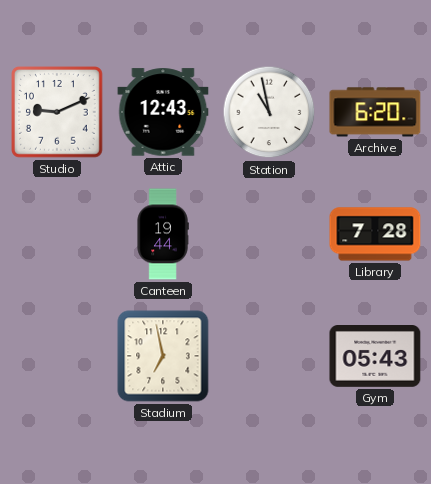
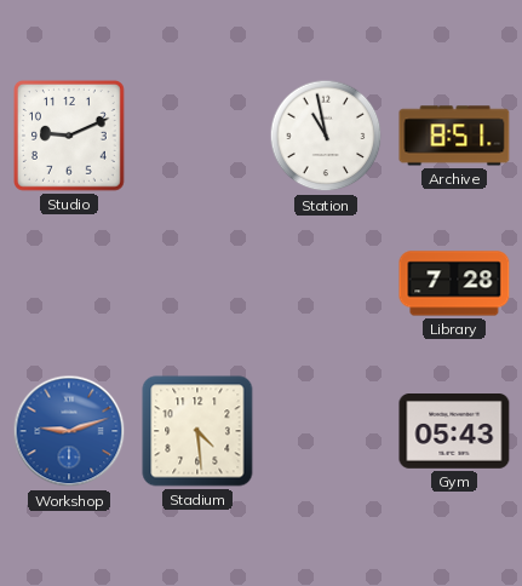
Attic: 12:43 -> none (163, 112)
Archive: 6:20 -> 8:51 (454, 136)
Canteen: 19:44 -> none (163, 234)
Workshop: none -> 9:12 (69, 431)
Stadium: 6:58 -> 4:29 (197, 431)
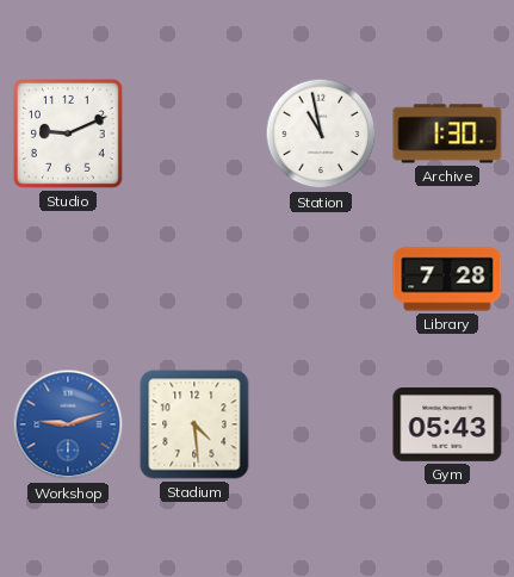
Archive: 8:51 -> 1:30 (447, 134)
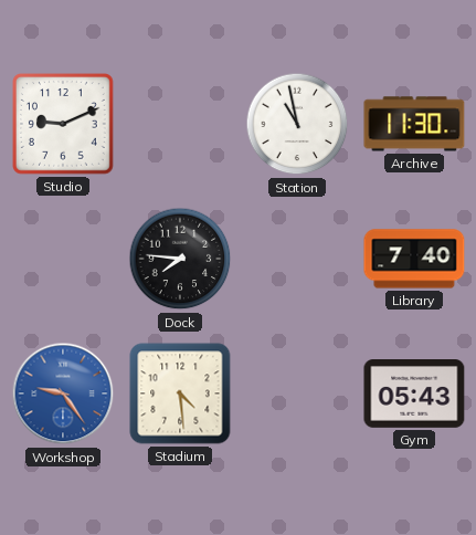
Archive: 1:30 -> 11:30 (414, 124)
Dock: none -> 7:46 (180, 259)
Library: 7:28 -> 7:40 (414, 259)
Workshop: 9:12 -> 9:24 (63, 394)
